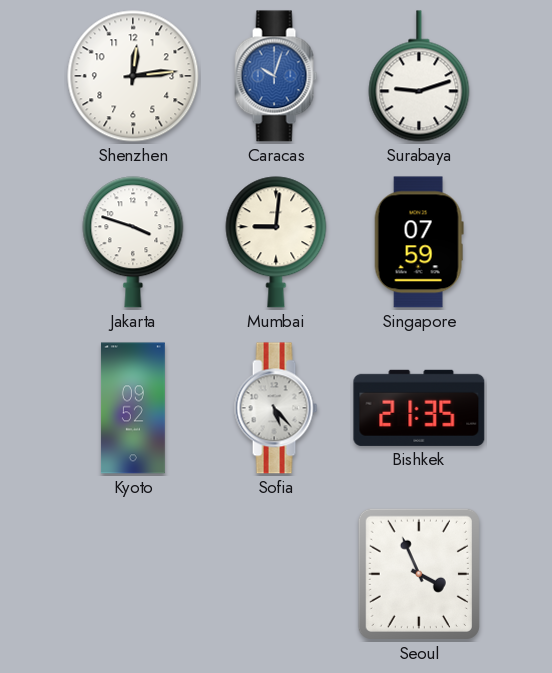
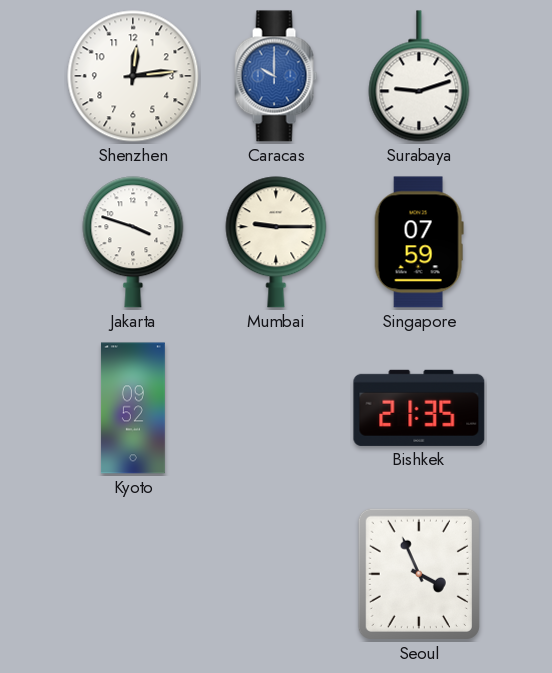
Caracas: 10:03 -> 10:00 (276, 76)
Mumbai: 9:01 -> 9:15 (276, 242)
Sofia: 5:23 -> none (276, 408)
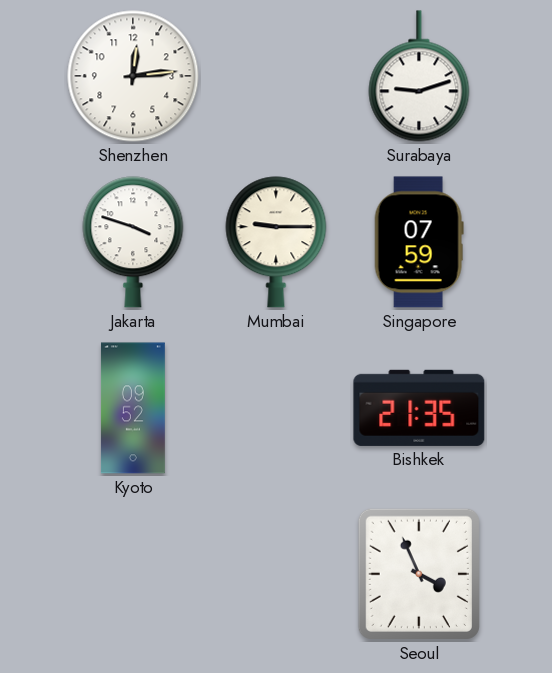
Caracas: 10:00 -> none (276, 76)
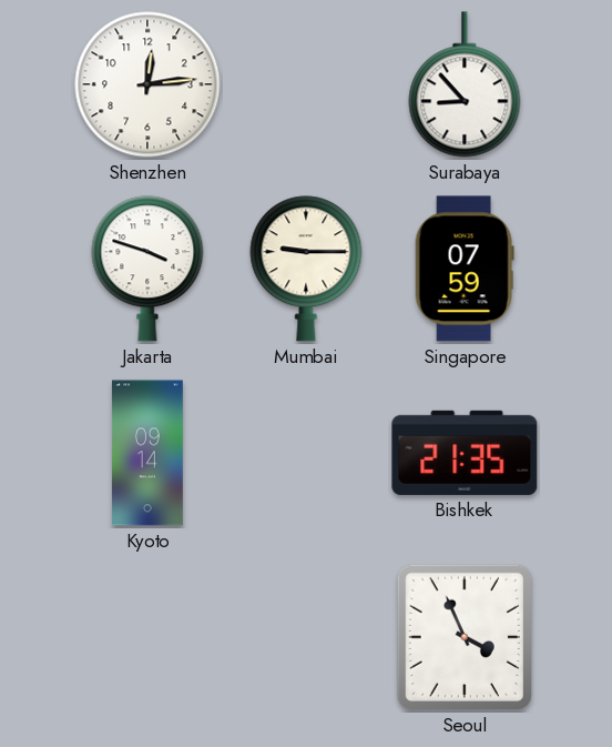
Surabaya: 9:12 -> 8:53 (465, 84)
Kyoto: 09:52 -> 09:14 (147, 453)
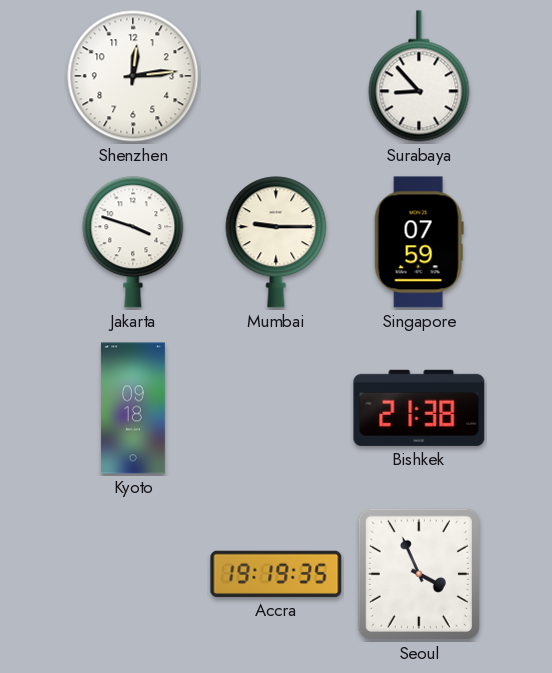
Kyoto: 09:14 -> 09:18 (133, 408)
Bishkek: 21:35 -> 21:38 (419, 408)
Accra: none -> 19:19 (276, 574)
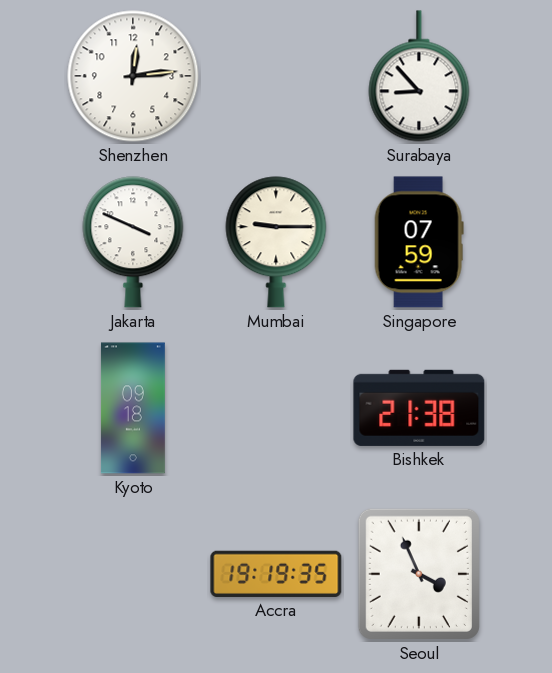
Jakarta: 3:48 -> 3:49 (133, 242)
